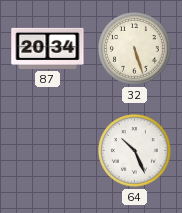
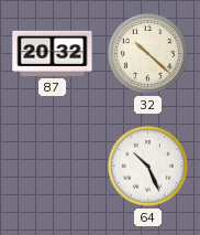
87: 20:34 -> 20:32 (53, 53)
32: 5:27 -> 10:22 (148, 54)
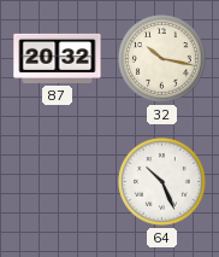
32: 10:22 -> 10:17 (162, 59)
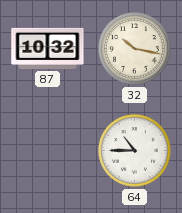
87: 20:32 -> 10:32 (48, 48)
64: 10:26 -> 10:45 (135, 151)
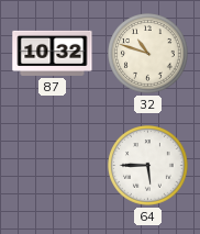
32: 10:17 -> 10:48 (148, 54)
64: 10:45 -> 5:45 (148, 166)
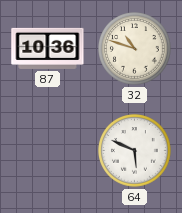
87: 10:32 -> 10:36 (48, 48)
64: 5:45 -> 5:49 (135, 151)
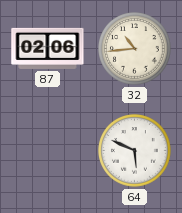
87: 10:36 -> 02:06 (48, 48)
32: 10:48 -> 10:44 (135, 49)
